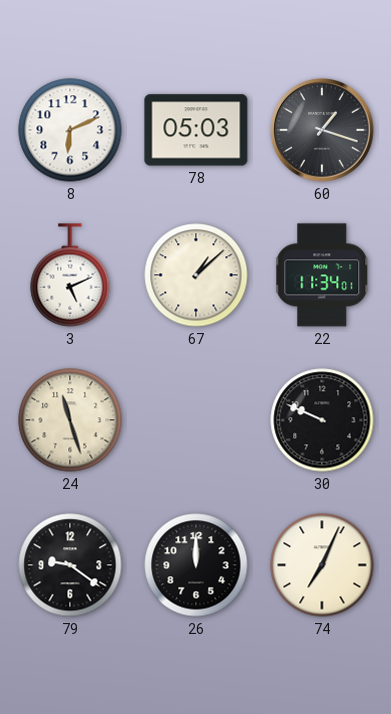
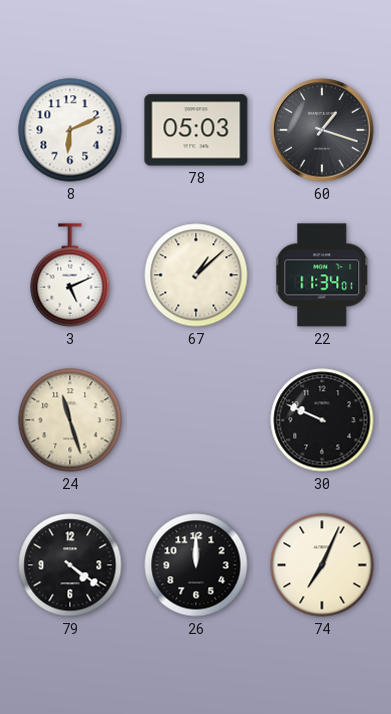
79: 9:21 -> 4:21 (70, 565)
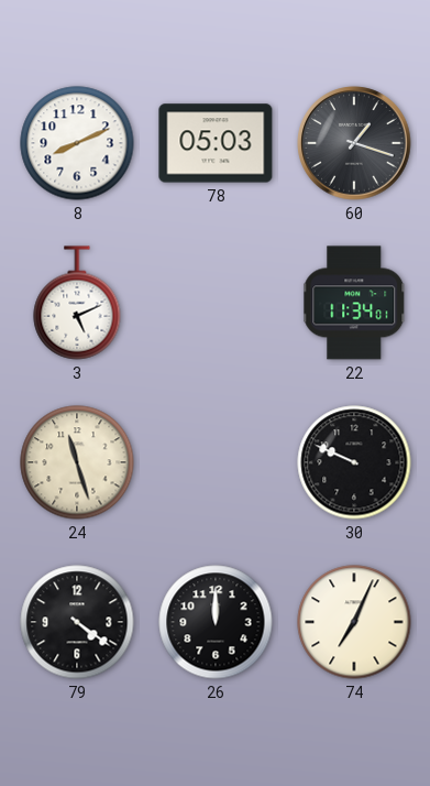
8: 6:11 -> 8:11 (77, 143)
67: 1:08 -> none (196, 275)
